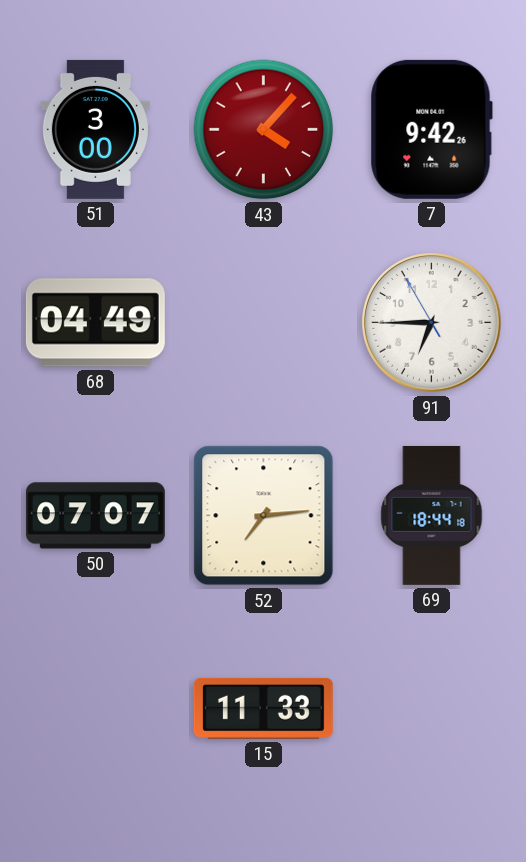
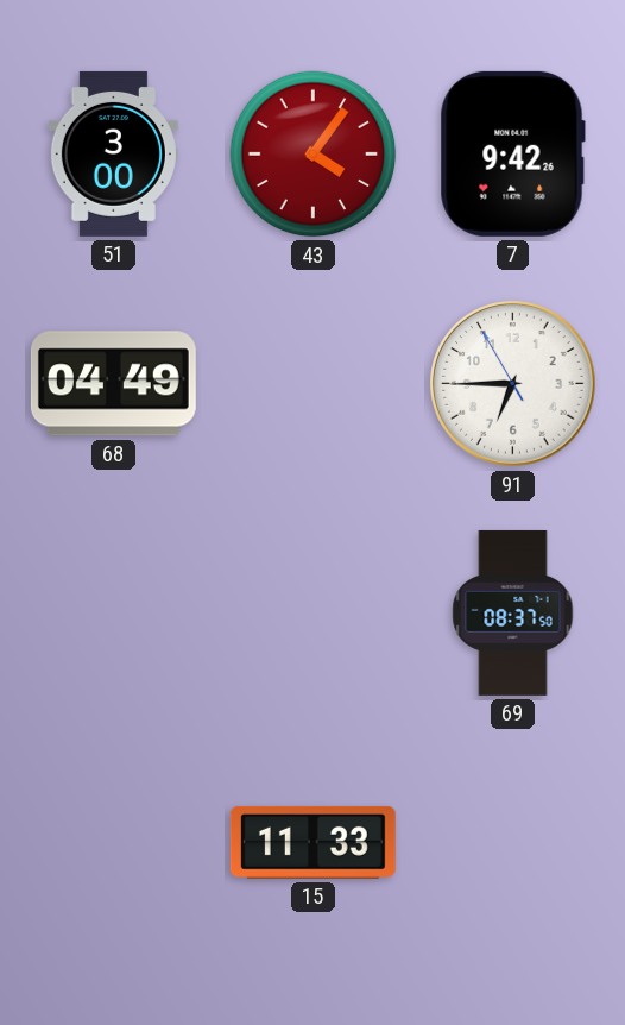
43: 4:07 -> 4:06 (314, 155)
50: 07:07 -> none (95, 516)
52: 7:14 -> none (264, 516)
69: 18:44 -> 08:37 (513, 612)
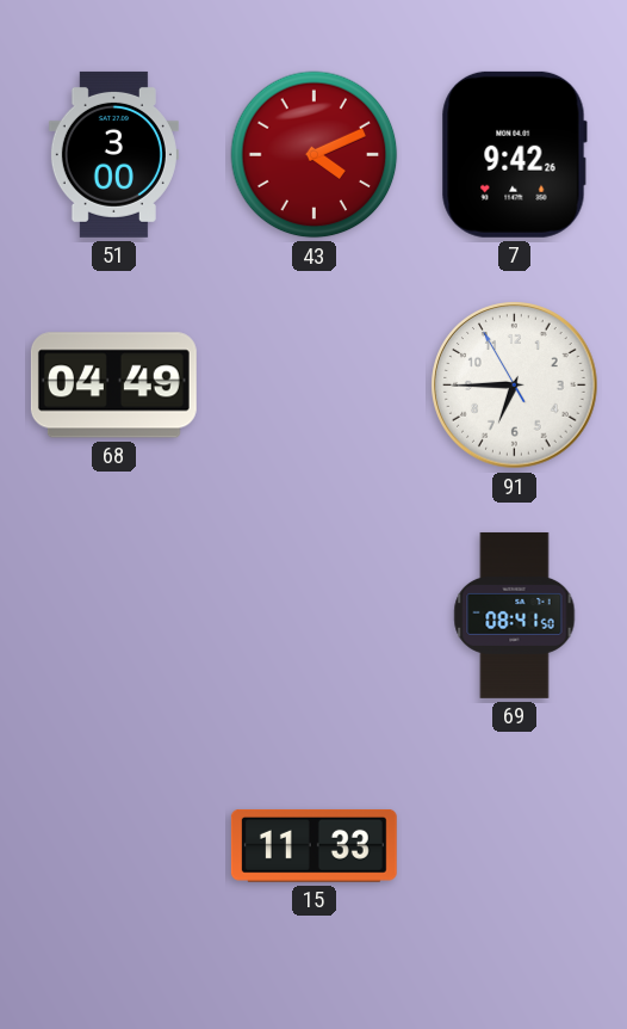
43: 4:06 -> 4:11 (315, 155)
69: 08:37 -> 08:41 (515, 615)
